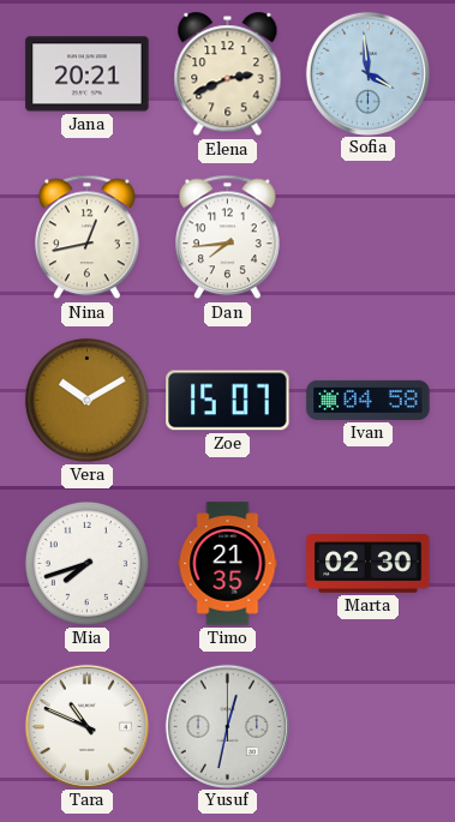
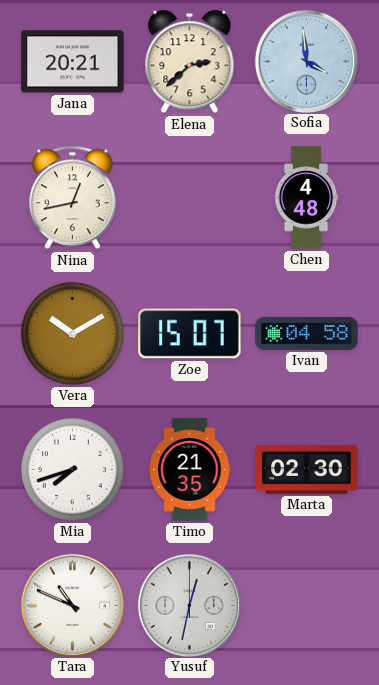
Elena: 2:41 -> 2:38 (190, 62)
Dan: 7:44 -> none (228, 238)
Chen: none -> 4:48 (306, 198)
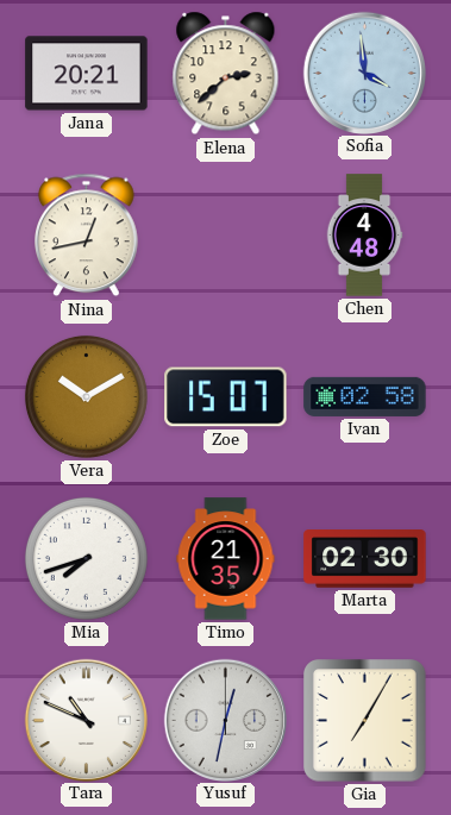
Ivan: 04:58 -> 02:58 (365, 396)
Gia: none -> 7:05 (365, 721)
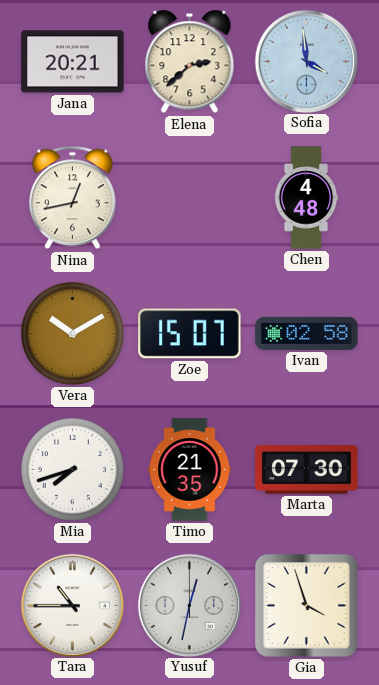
Marta: 02:30 -> 07:30 (307, 470)
Tara: 10:49 -> 10:45 (72, 605)
Gia: 7:05 -> 3:57 (307, 606)
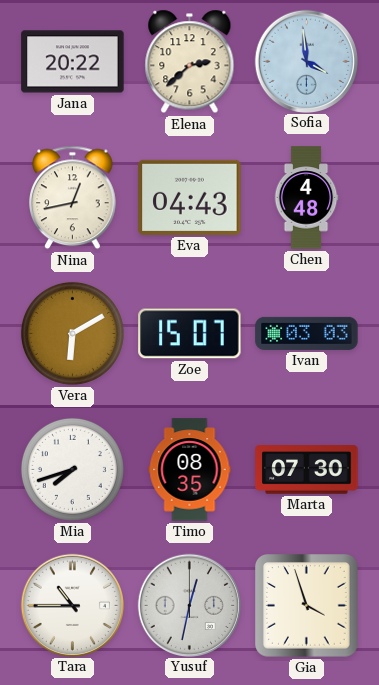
Jana: 20:21 -> 20:22 (73, 62)
Eva: none -> 04:43 (190, 197)
Vera: 10:10 -> 6:10 (72, 333)
Ivan: 02:58 -> 03:03 (307, 333)
Timo: 21:35 -> 08:35 (190, 470)
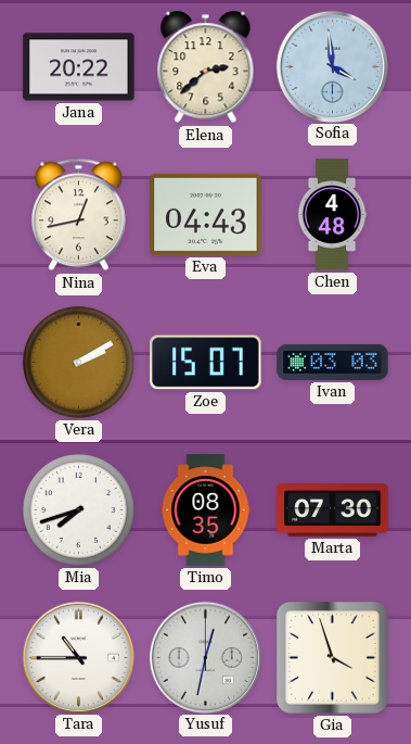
Vera: 6:10 -> 2:10 (78, 362)
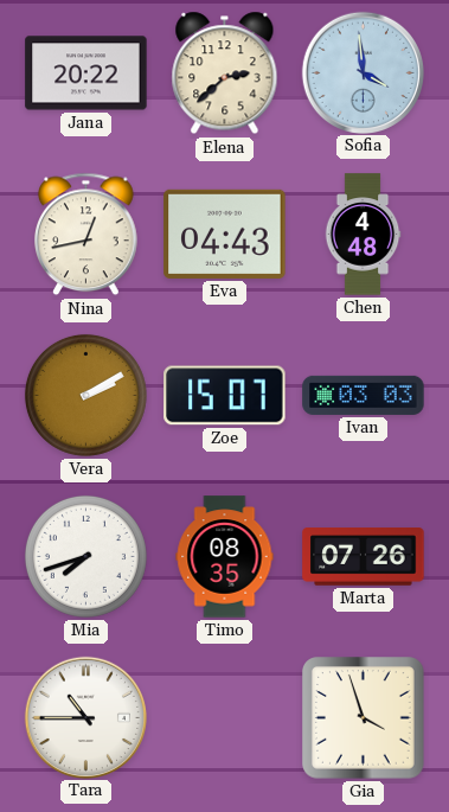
Marta: 07:30 -> 07:26 (364, 557)
Yusuf: 12:32 -> none (205, 657)
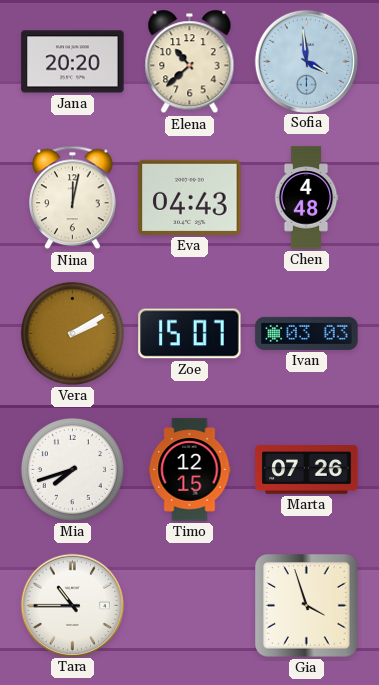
Jana: 20:22 -> 20:20 (73, 62)
Elena: 2:38 -> 10:38 (190, 62)
Nina: 12:43 -> 12:02 (73, 198)
Timo: 08:35 -> 12:15 (190, 470)
